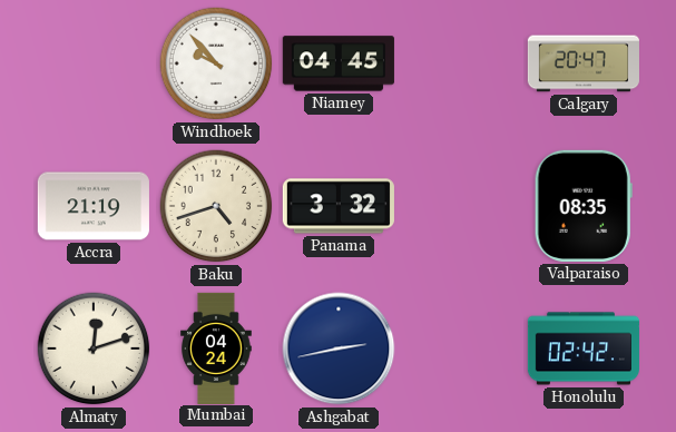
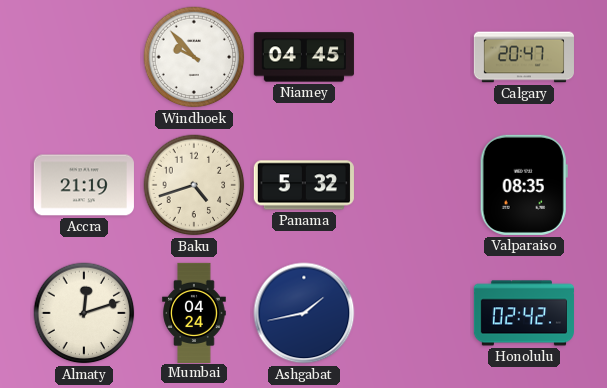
Panama: 3:32 -> 5:32 (304, 185)
Ashgabat: 2:43 -> 1:43 (304, 313)
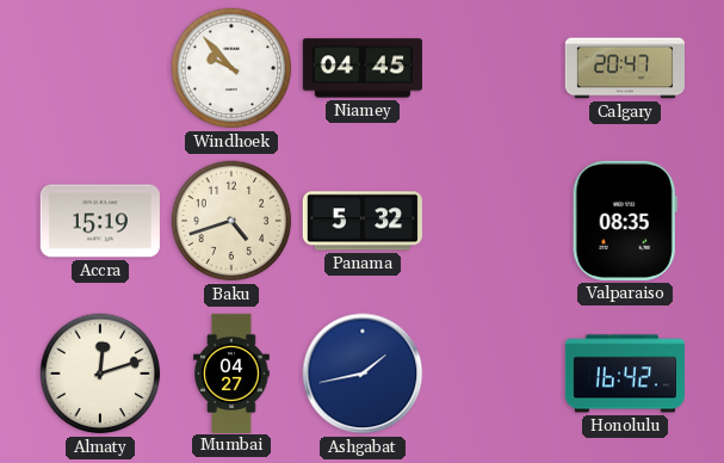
Accra: 21:19 -> 15:19 (100, 221)
Mumbai: 04:24 -> 04:27 (231, 372)
Honolulu: 02:42 -> 16:42 (625, 374)
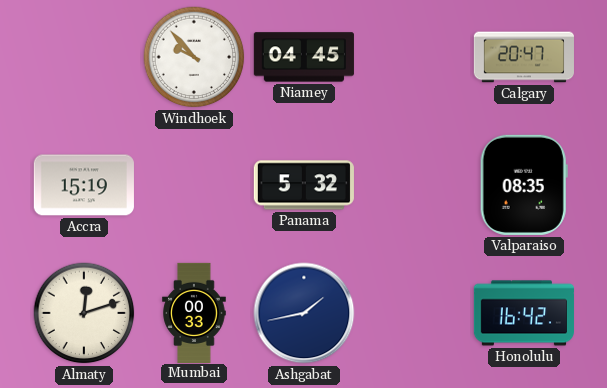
Baku: 4:42 -> none (231, 221)
Mumbai: 04:27 -> 00:33 (194, 312)
